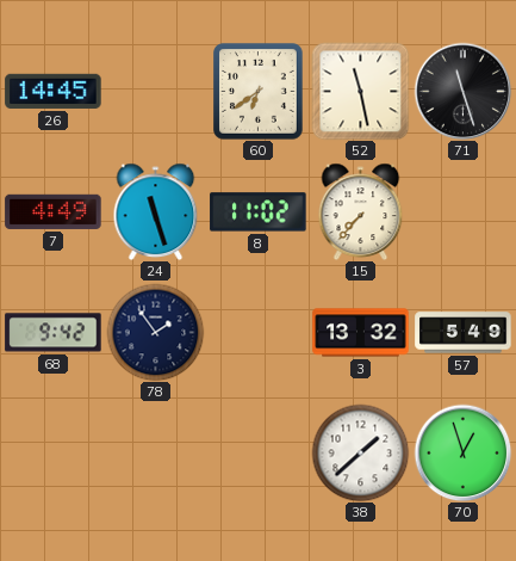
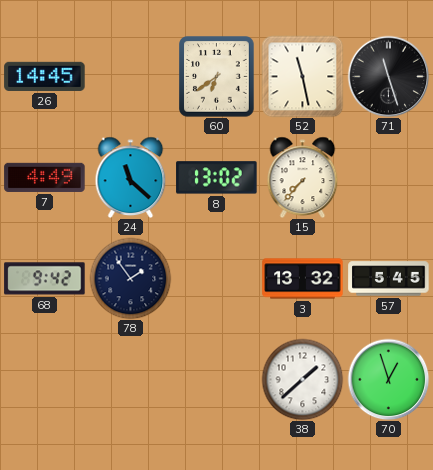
24: 11:27 -> 11:22 (131, 177)
8: 11:02 -> 13:02 (217, 178)
57: 5:49 -> 5:45 (389, 279)
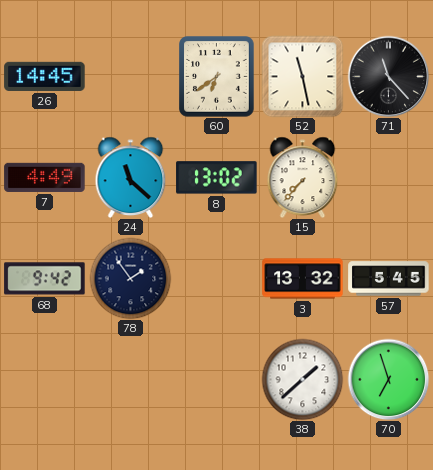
71: 11:27 -> 11:23 (388, 76)
70: 12:57 -> 6:57 (388, 379)
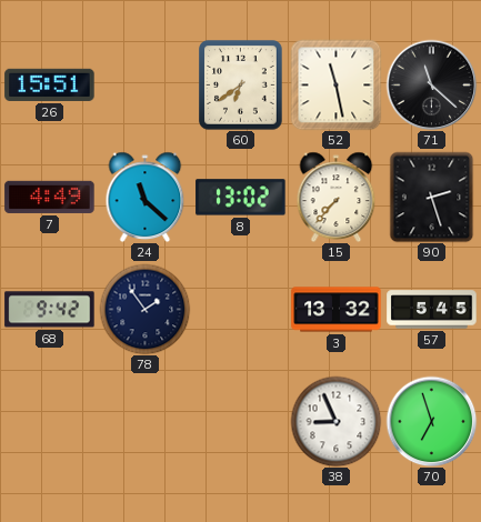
26: 14:45 -> 15:51 (50, 84)
71: 11:23 -> 11:22 (431, 84)
90: none -> 2:27 (432, 197)
38: 1:38 -> 8:56 (335, 421)
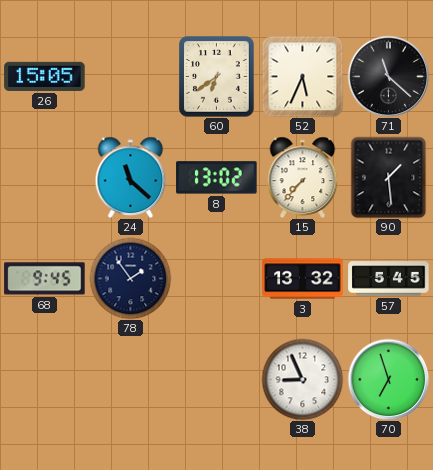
26: 15:51 -> 15:05 (45, 76)
52: 11:28 -> 5:34 (302, 76)
7: 4:49 -> none (50, 197)
90: 2:27 -> 1:29 (389, 177)
68: 9:42 -> 9:45 (45, 279)
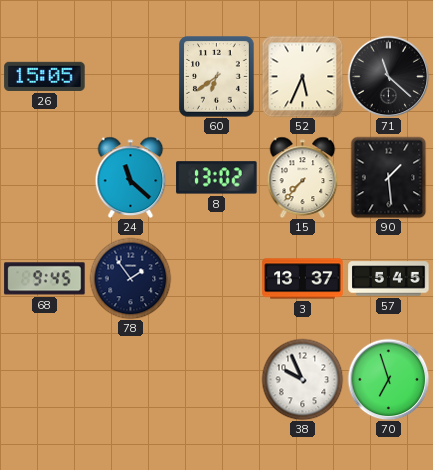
3: 13:32 -> 13:37 (303, 279)
38: 8:56 -> 9:56 (302, 379)
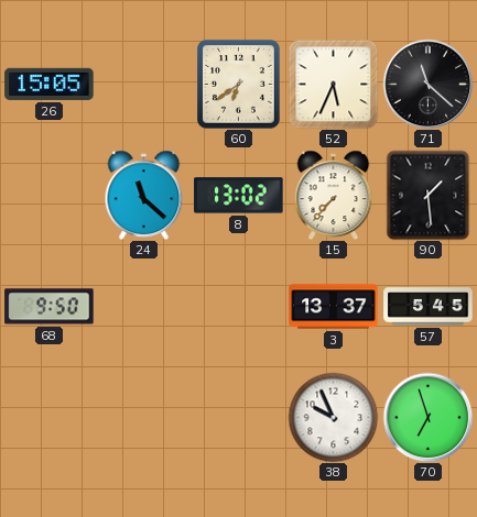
68: 9:45 -> 9:50 (50, 307)
78: 1:54 -> none (130, 278)
